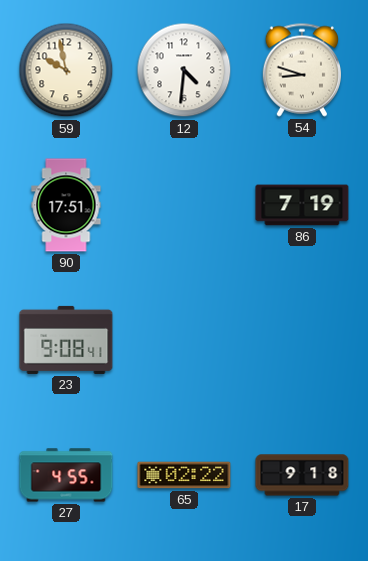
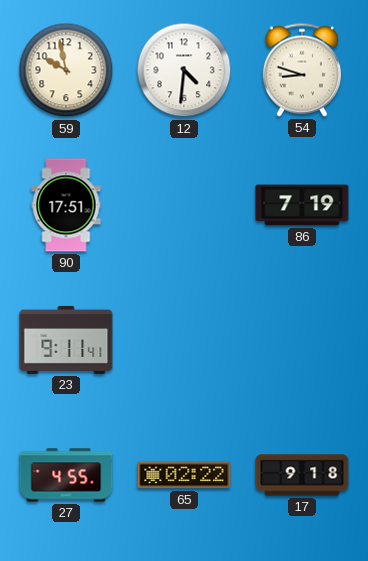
23: 9:08 -> 9:11 (66, 340)
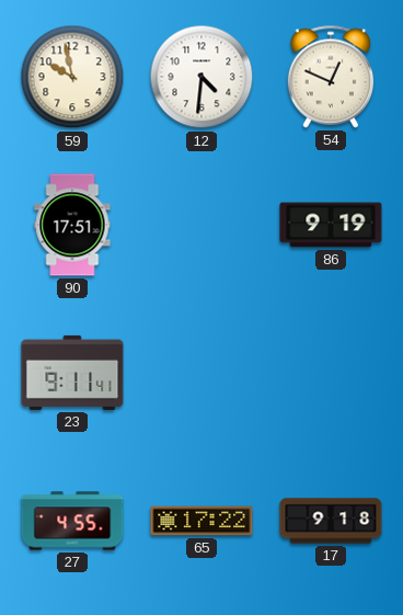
54: 8:48 -> 12:49 (330, 77)
86: 7:19 -> 9:19 (331, 225)
65: 02:22 -> 17:22 (201, 521)
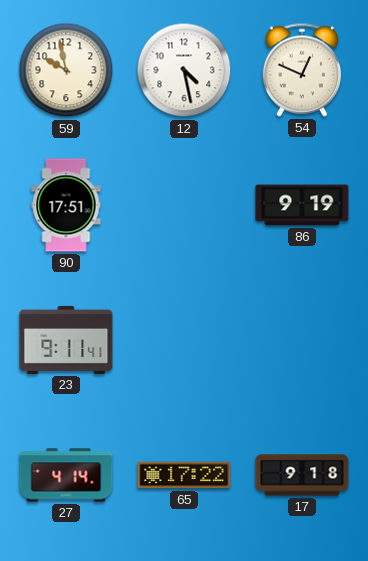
12: 4:31 -> 4:28 (184, 70)
27: 4:55 -> 4:14 (66, 475)
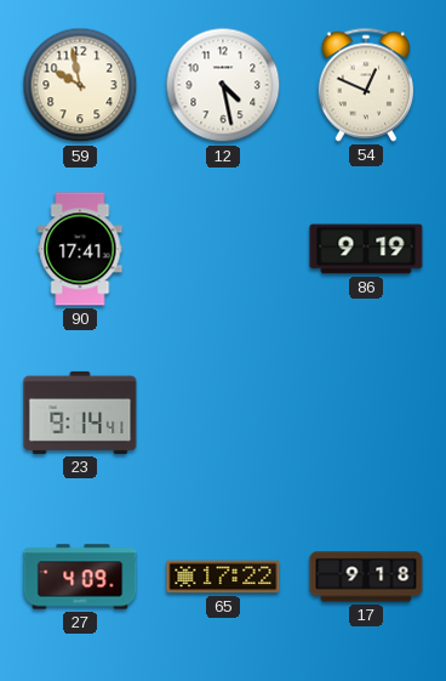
90: 17:51 -> 17:41 (80, 249)
23: 9:11 -> 9:14 (80, 413)
27: 4:14 -> 4:09 (80, 577)
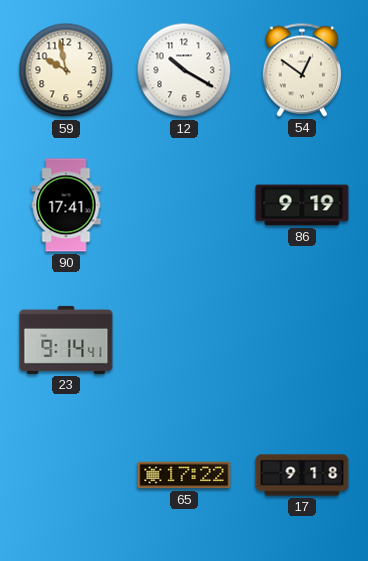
12: 4:28 -> 10:20 (184, 70)
54: 12:49 -> 12:51 (301, 70)
27: 4:09 -> none (80, 577)
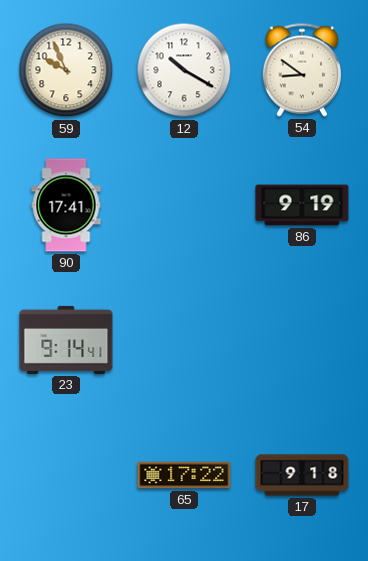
59: 9:58 -> 9:56 (66, 70)
54: 12:51 -> 8:51 (301, 70)
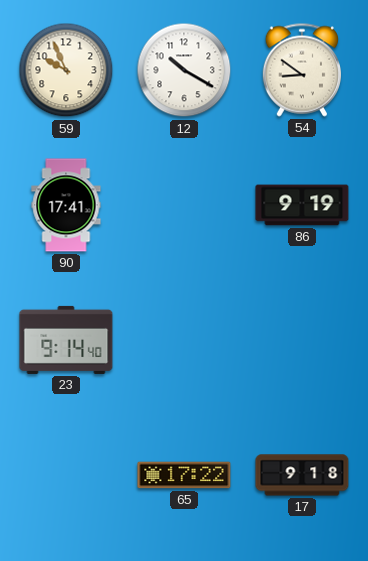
23: 9:14:41 -> 9:14:40 (66, 340)
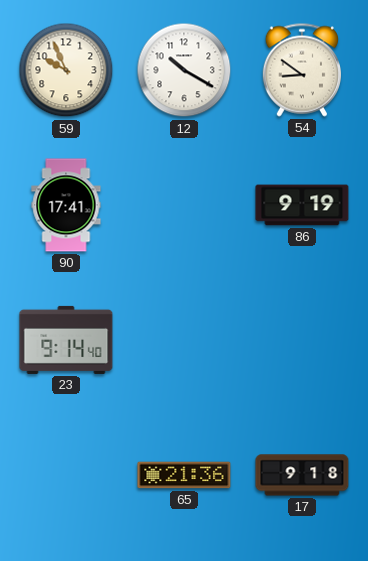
65: 17:22 -> 21:36 (184, 475)
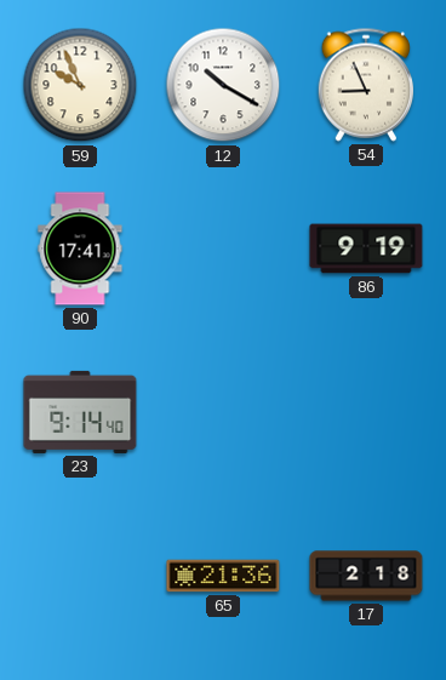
54: 8:51 -> 8:56 (365, 85)
17: 9:18 -> 2:18 (366, 576)
